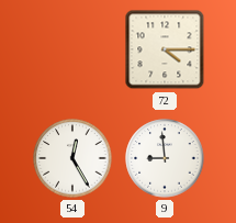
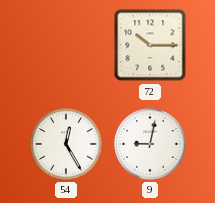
72: 4:15 -> 10:15 (150, 45)
9: 8:59 -> 9:02 (150, 144)
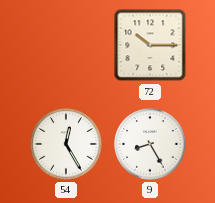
9: 9:02 -> 8:25 (150, 144)
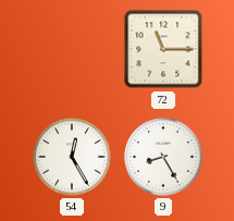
72: 10:15 -> 11:15 (163, 49)
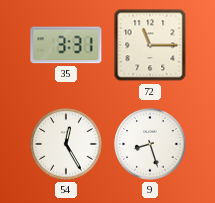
35: none -> 3:31 (66, 45)
9: 8:25 -> 8:27 (150, 144)
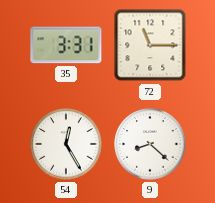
9: 8:27 -> 8:22 (150, 144)
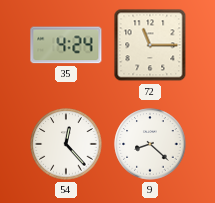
35: 3:31 -> 4:24 (66, 45)
54: 12:25 -> 12:23 (66, 144)
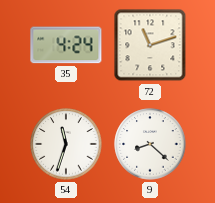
72: 11:15 -> 11:12 (150, 45)
54: 12:23 -> 11:33 (66, 144)
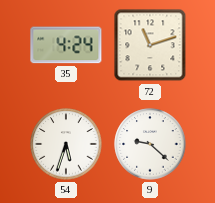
54: 11:33 -> 5:33 (66, 144)
9: 8:22 -> 9:22 (150, 144)
